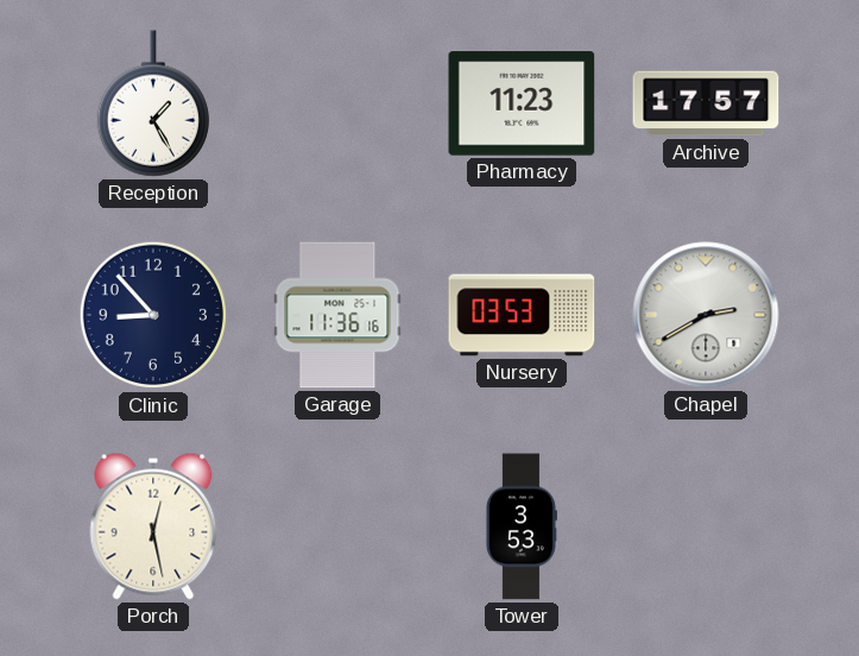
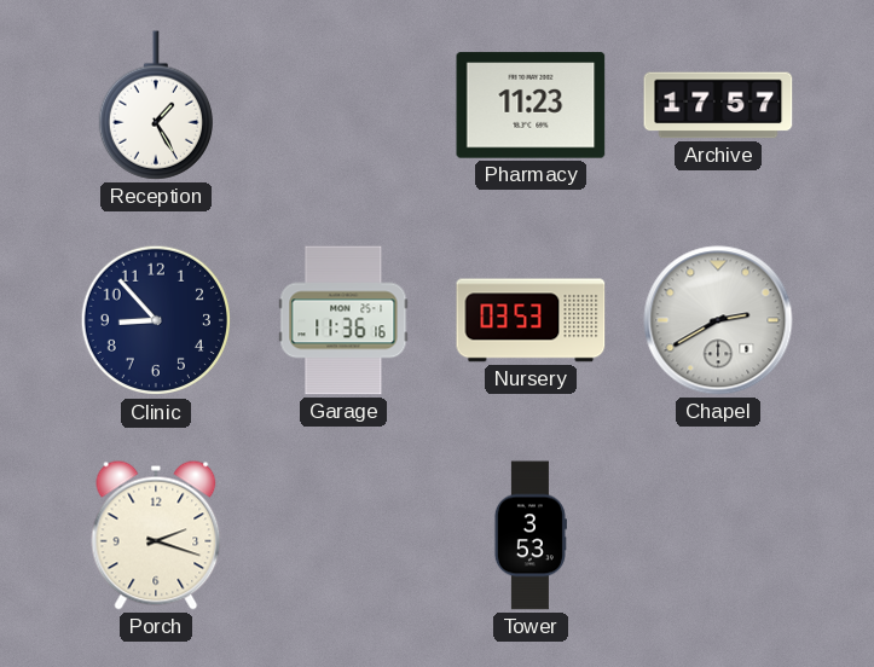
Porch: 12:28 -> 2:18 (156, 535)
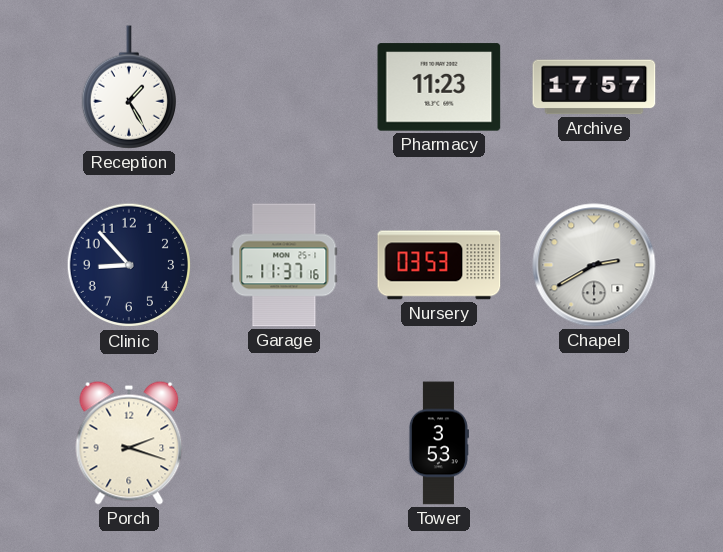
Garage: 11:36 -> 11:37 (284, 265)
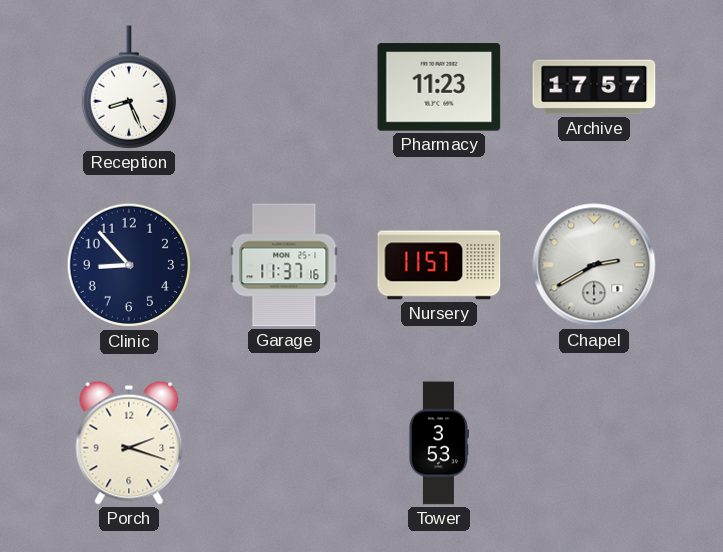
Reception: 1:25 -> 8:26 (129, 87)
Nursery: 03:53 -> 11:57 (439, 265)
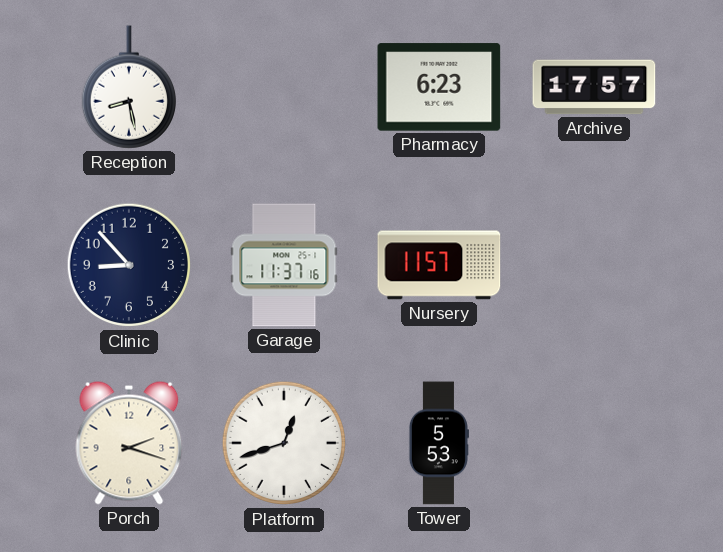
Reception: 8:26 -> 8:28 (129, 87)
Pharmacy: 11:23 -> 6:23 (439, 87)
Chapel: 2:40 -> none (594, 265)
Platform: none -> 12:42 (284, 443)
Tower: 3:53 -> 5:53 (438, 443)
